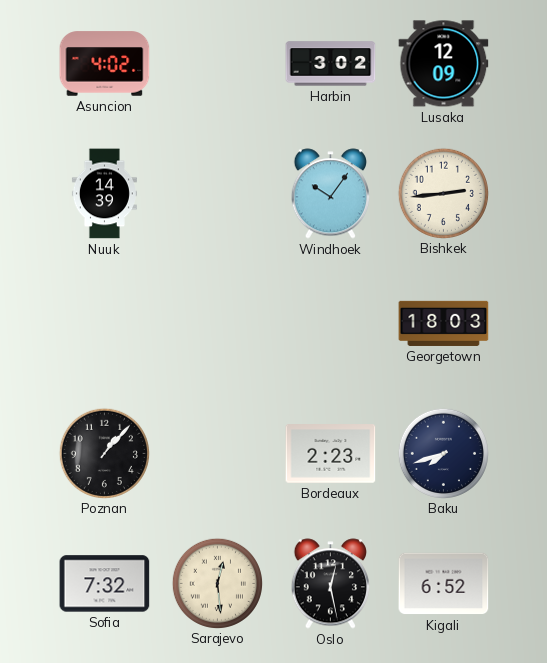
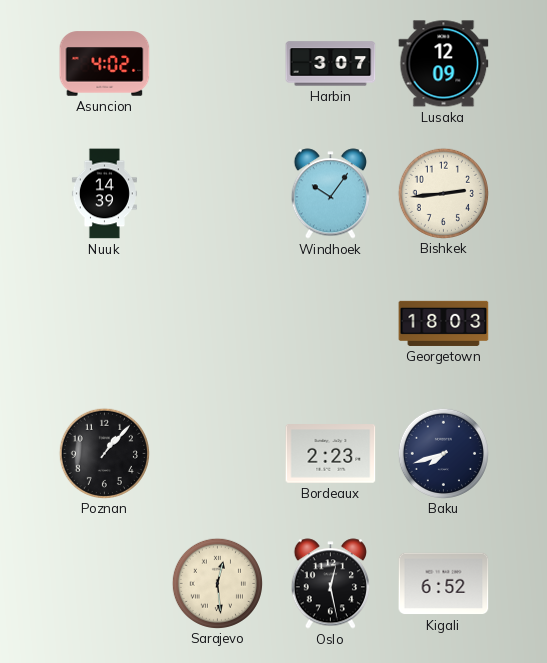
Harbin: 3:02 -> 3:07 (331, 64)
Sofia: 7:32 -> none (105, 584)
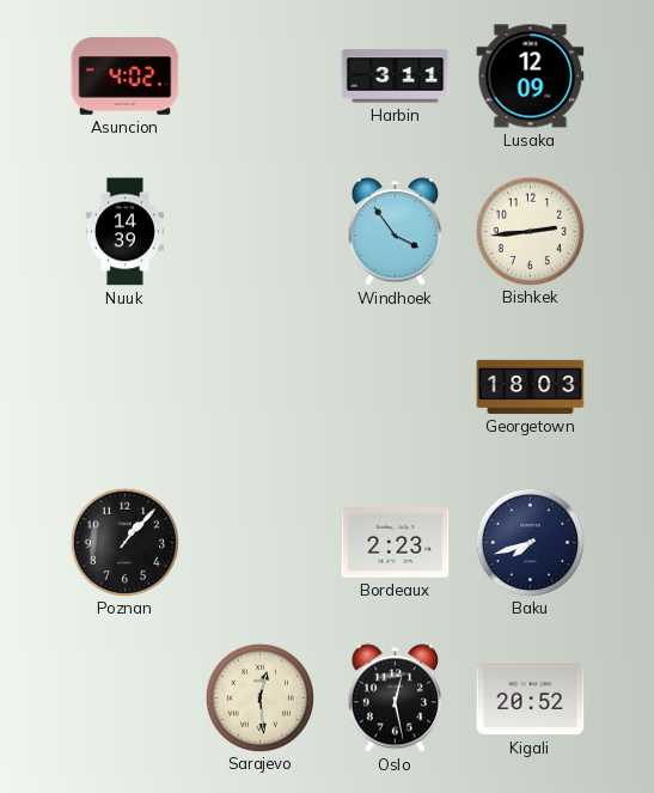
Harbin: 3:07 -> 3:11 (396, 77)
Windhoek: 10:06 -> 3:54 (395, 232)
Kigali: 6:52 -> 20:52 (531, 699)
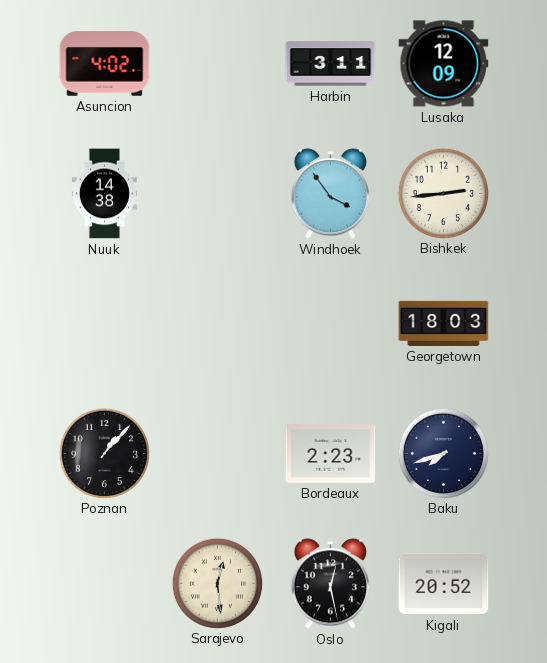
Nuuk: 14:39 -> 14:38 (104, 194)
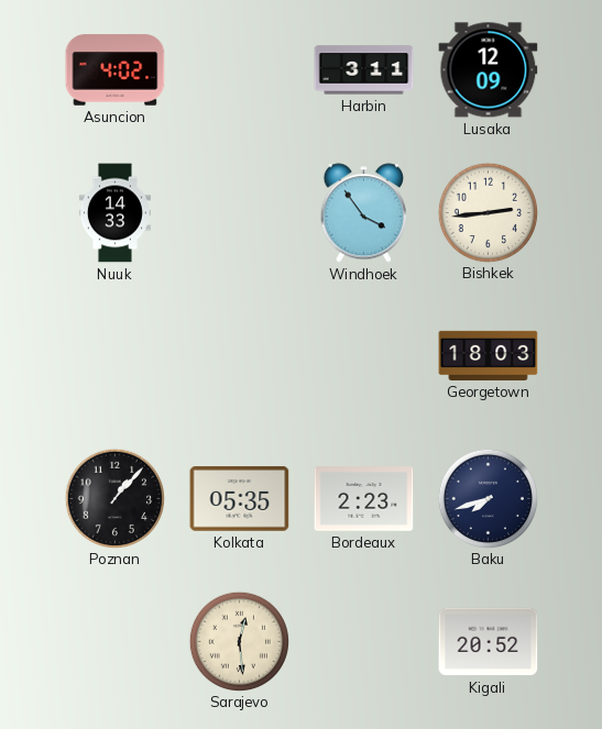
Nuuk: 14:38 -> 14:33 (114, 213)
Kolkata: none -> 05:35 (240, 499)
Oslo: 12:28 -> none (330, 584)
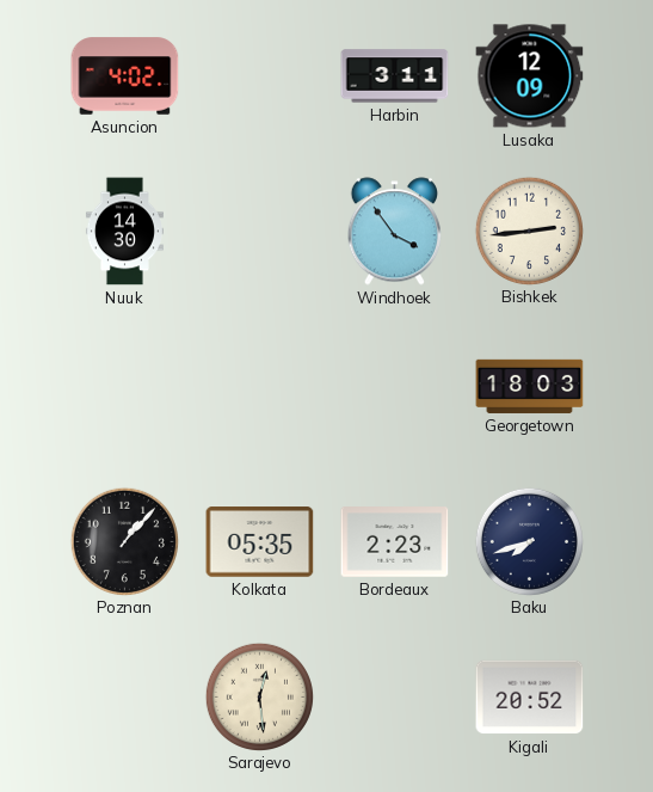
Nuuk: 14:33 -> 14:30 (124, 232)
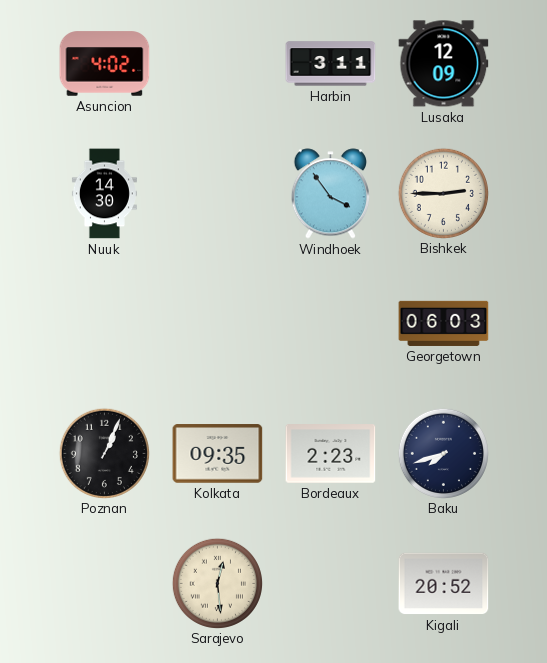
Bishkek: 2:44 -> 2:45 (443, 193)
Georgetown: 18:03 -> 06:03 (444, 323)
Poznan: 1:07 -> 1:04 (104, 453)
Kolkata: 05:35 -> 09:35 (218, 454)
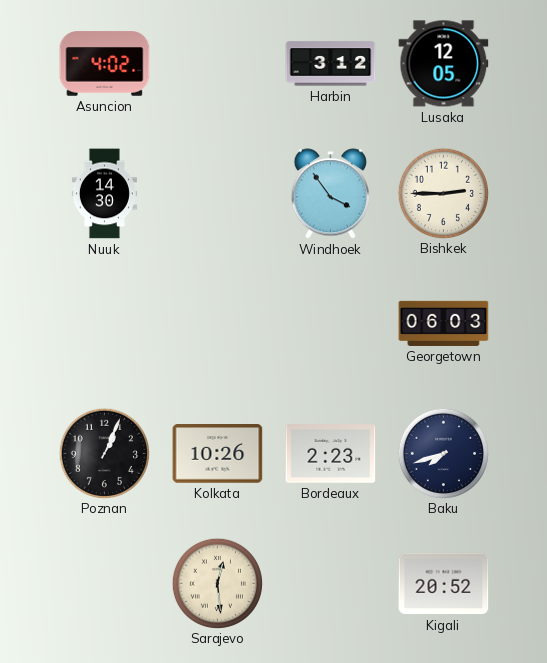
Harbin: 3:11 -> 3:12 (331, 64)
Lusaka: 12:09 -> 12:05 (444, 64)
Kolkata: 09:35 -> 10:26 (218, 454)
